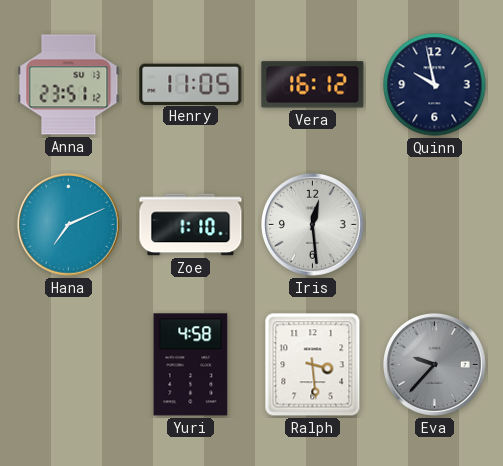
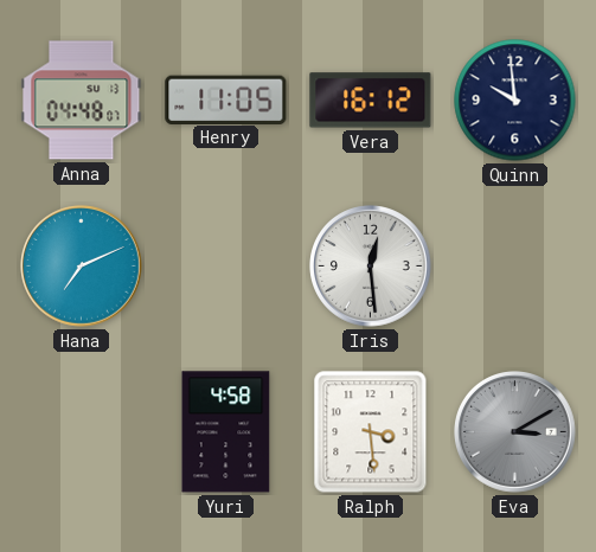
Anna: 23:51 -> 04:48 (82, 101)
Quinn: 9:58 -> 9:59 (515, 101)
Zoe: 1:10 -> none (191, 225)
Eva: 9:37 -> 3:10 (515, 432)
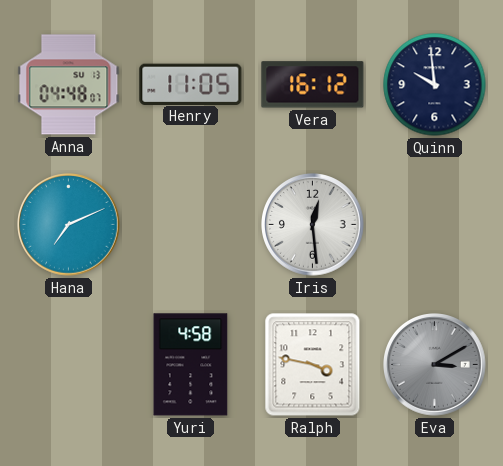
Ralph: 3:29 -> 3:47 (313, 365)
